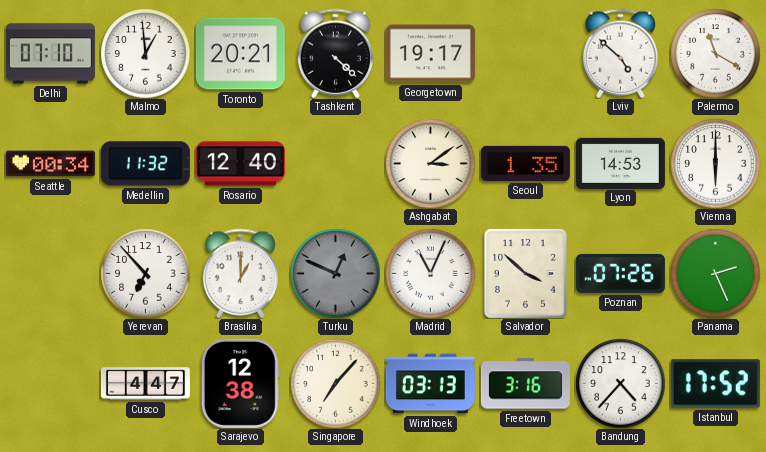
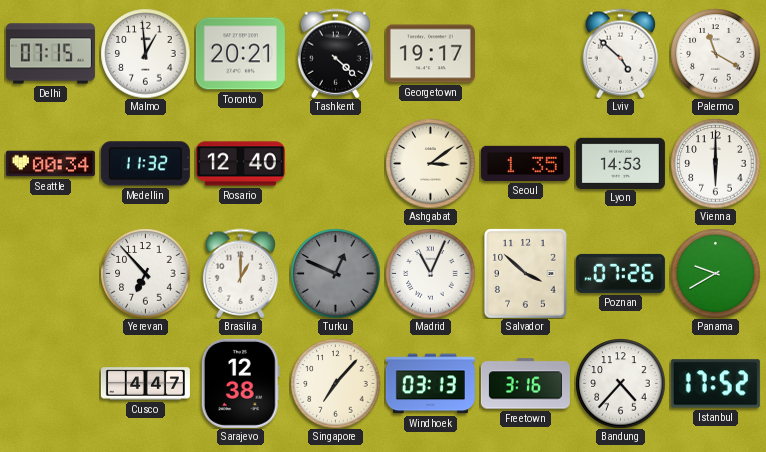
Delhi: 07:10 -> 07:15 (50, 54)
Panama: 2:26 -> 9:40 (715, 273)
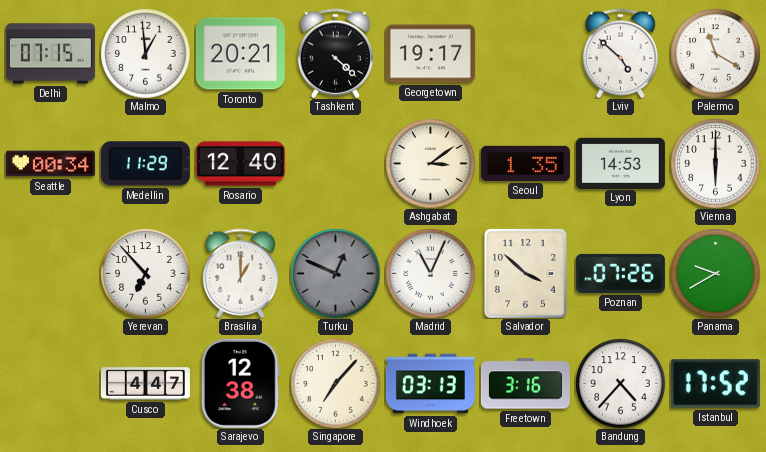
Medellin: 11:32 -> 11:29 (145, 164)
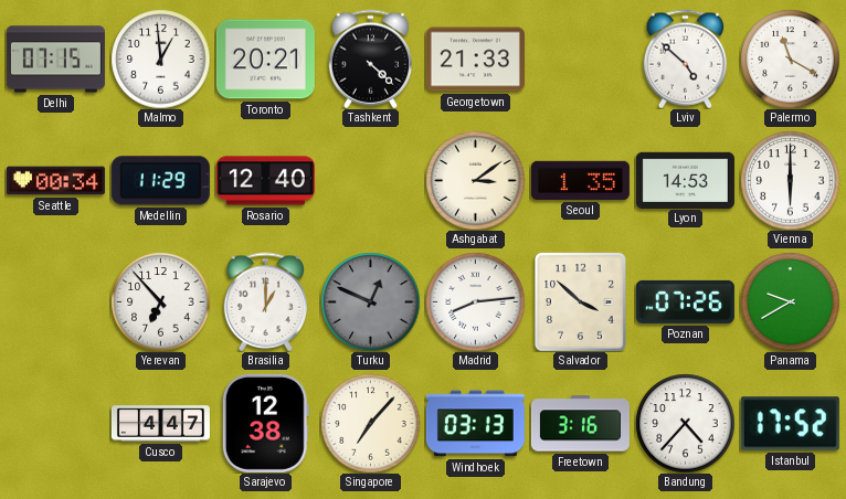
Georgetown: 19:17 -> 21:33 (475, 60)
Madrid: 11:04 -> 8:14 (475, 301)
